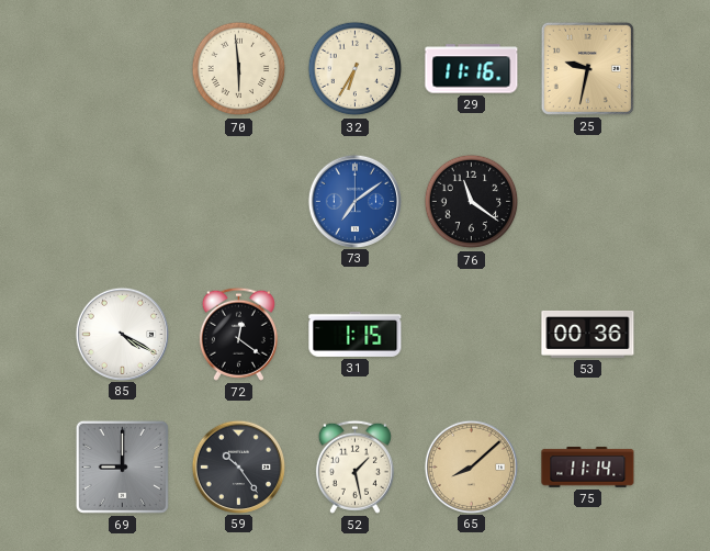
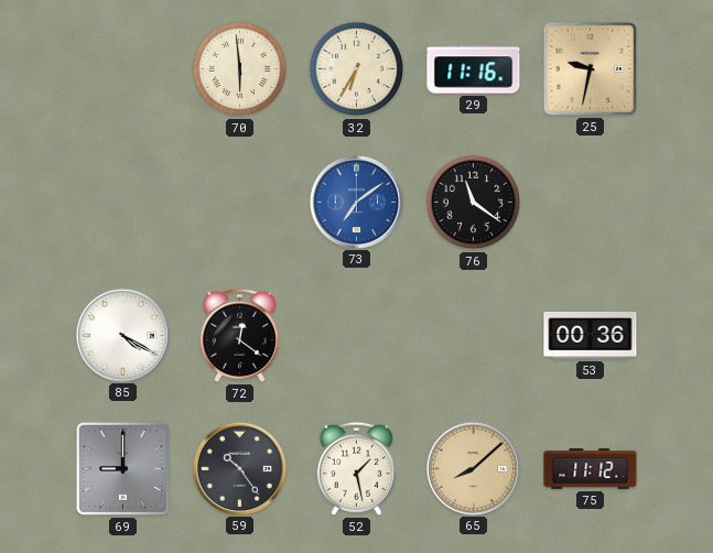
31: 1:15 -> none (356, 334)
75: 11:14 -> 11:12 (591, 469)
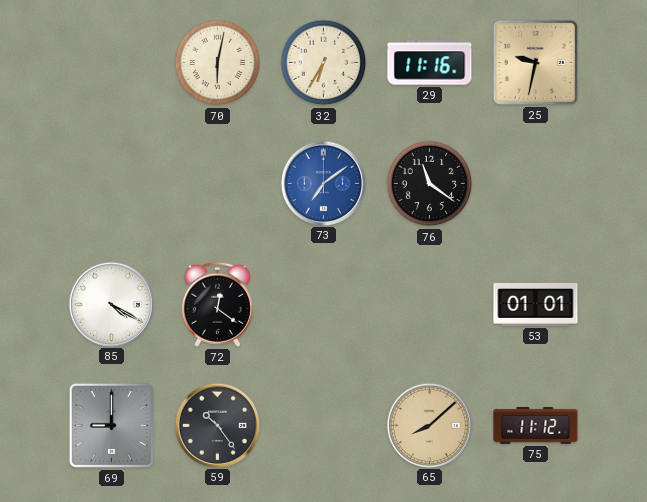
70: 5:59 -> 6:02 (218, 63)
53: 00:36 -> 01:01 (536, 304)
52: 1:28 -> none (356, 468)
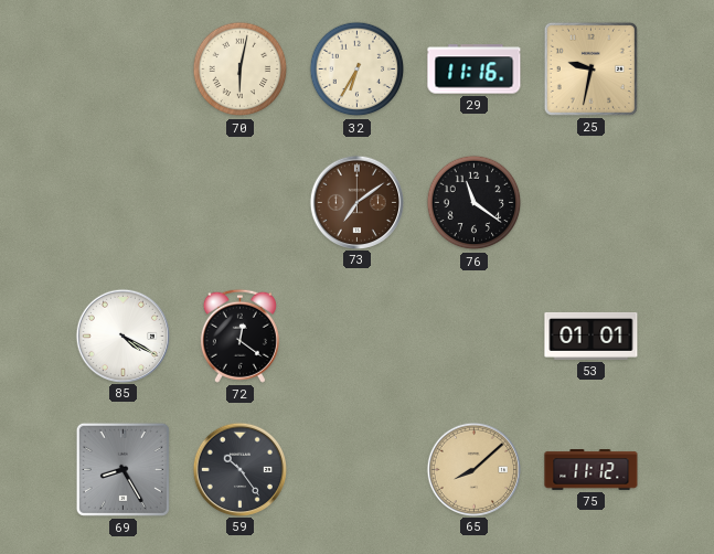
73 dial: blue -> brown (356, 202)
69: 9:00 -> 8:25 (122, 469)
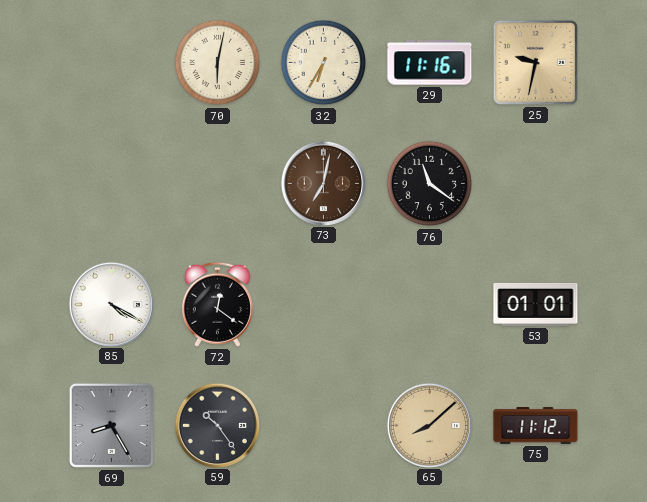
73: 7:09 -> 7:02 (323, 183)
